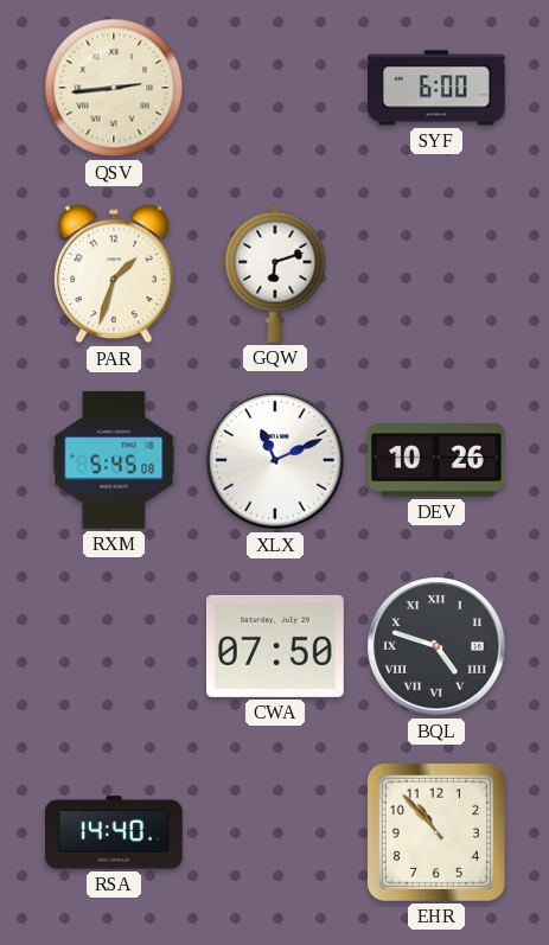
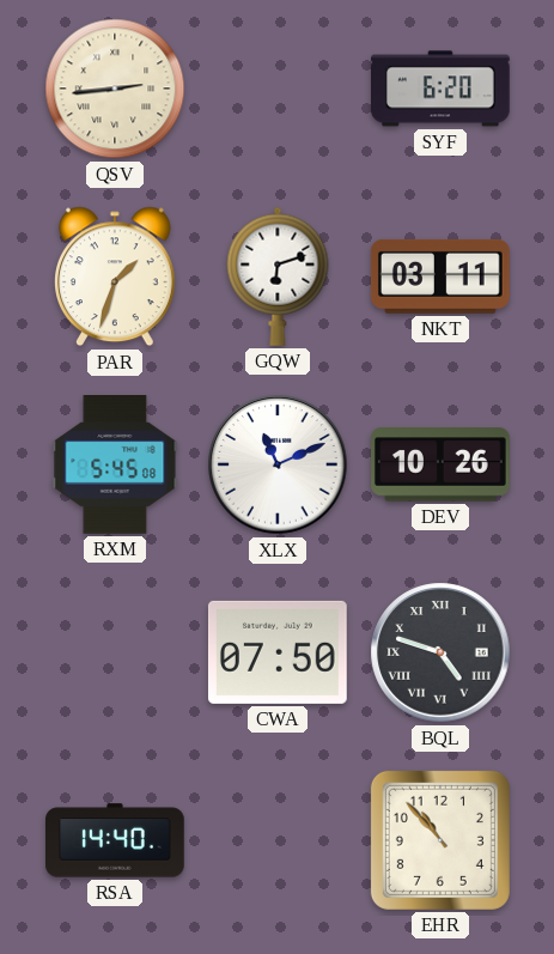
SYF: 6:00 -> 6:20 (442, 89)
NKT: none -> 03:11 (440, 277)
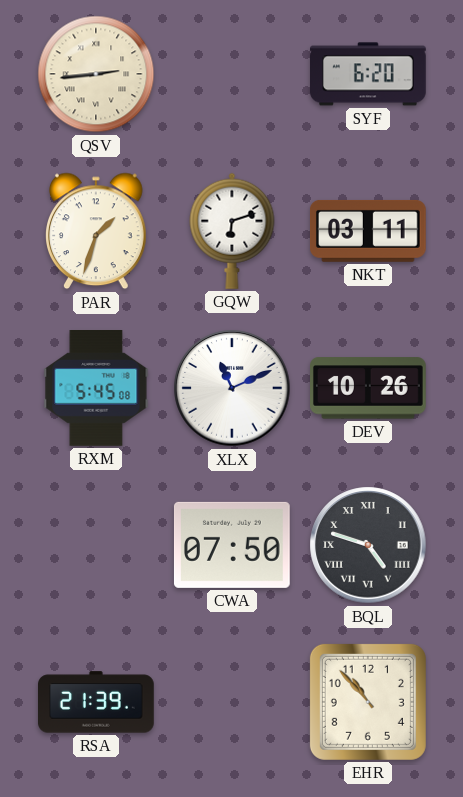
RSA: 14:40 -> 21:39 (97, 702)
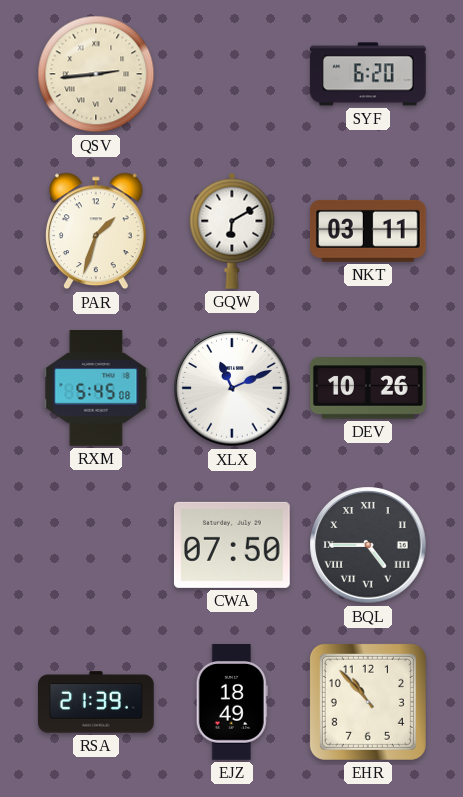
GQW: 6:12 -> 6:10 (232, 231)
BQL: 4:48 -> 4:45 (368, 545)
EJZ: none -> 18:49 (232, 703)
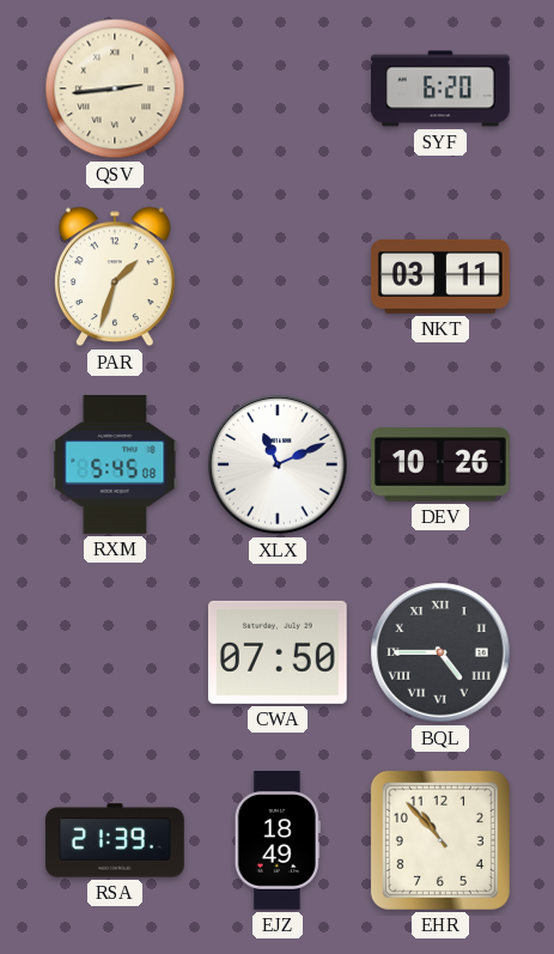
GQW: 6:10 -> none (232, 231)
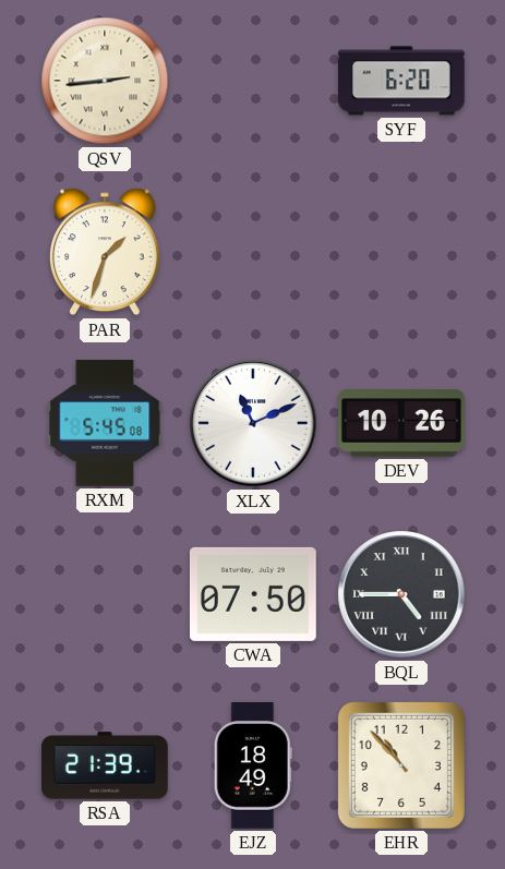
NKT: 03:11 -> none (440, 277)
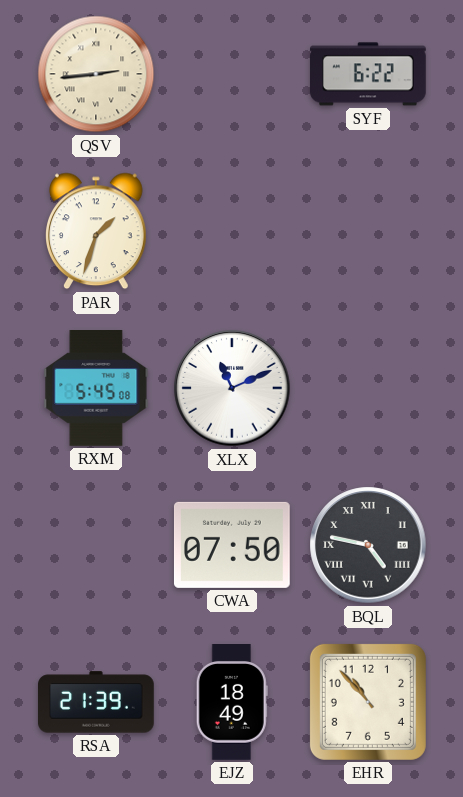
SYF: 6:20 -> 6:22 (369, 74)
DEV: 10:26 -> none (402, 423)
BQL: 4:45 -> 4:47 (368, 545)
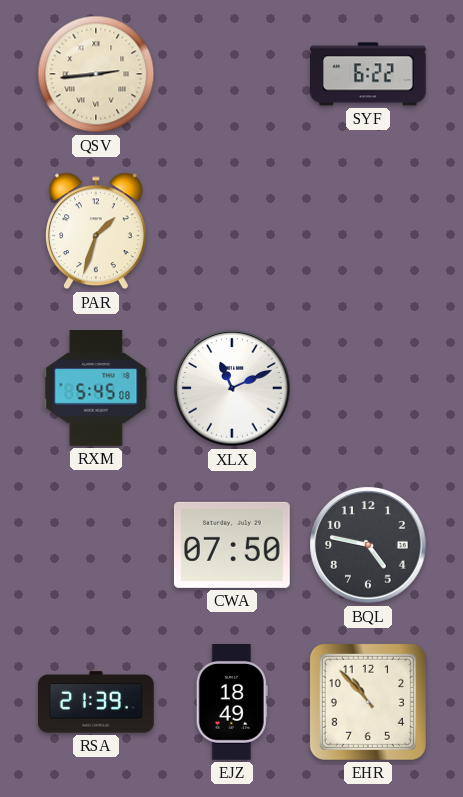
BQL numerals: Roman -> Arabic (368, 545)
